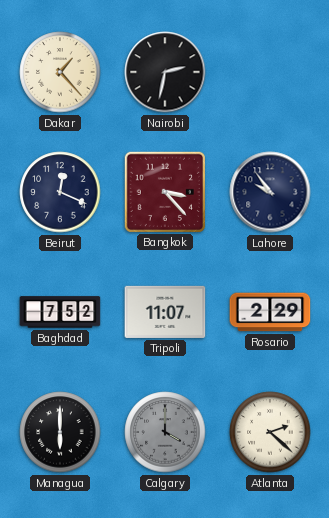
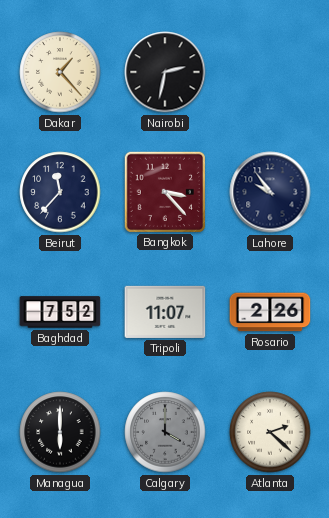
Beirut: 12:19 -> 11:37 (60, 192)
Rosario: 2:29 -> 2:26 (270, 312)
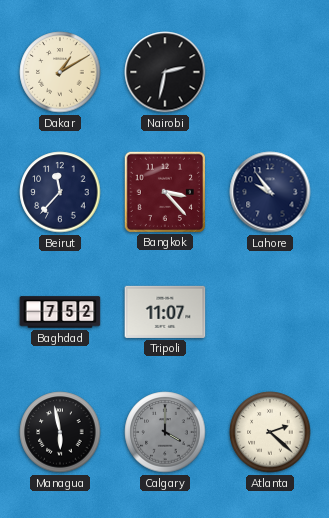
Dakar: 1:23 -> 1:10 (60, 72)
Rosario: 2:26 -> none (270, 312)
Managua: 6:00 -> 5:58 (60, 432)
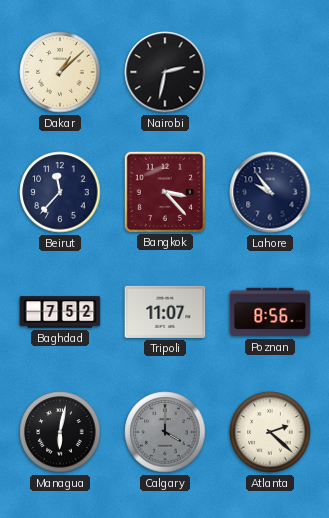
Dakar: 1:10 -> 1:08 (60, 72)
Poznan: none -> 8:56 (270, 312)
Managua: 5:58 -> 6:02 (60, 432)
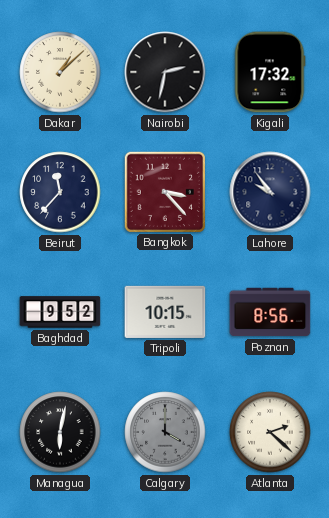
Kigali: none -> 17:32 (270, 72)
Baghdad: 7:52 -> 9:52 (60, 312)
Tripoli: 11:07 -> 10:15 (165, 312)
